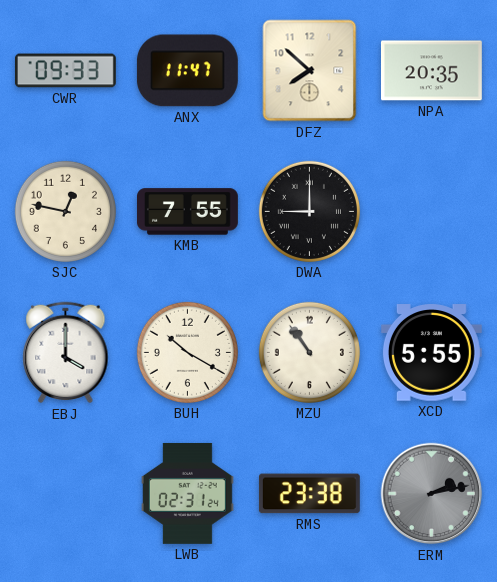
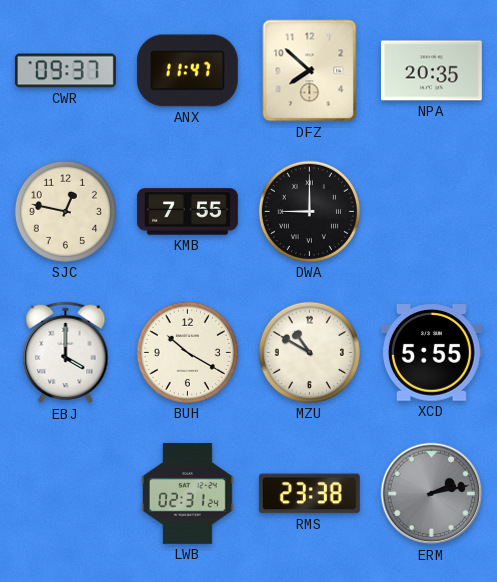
CWR: 09:33 -> 09:37 (65, 71)
MZU: 10:54 -> 10:50 (309, 352)
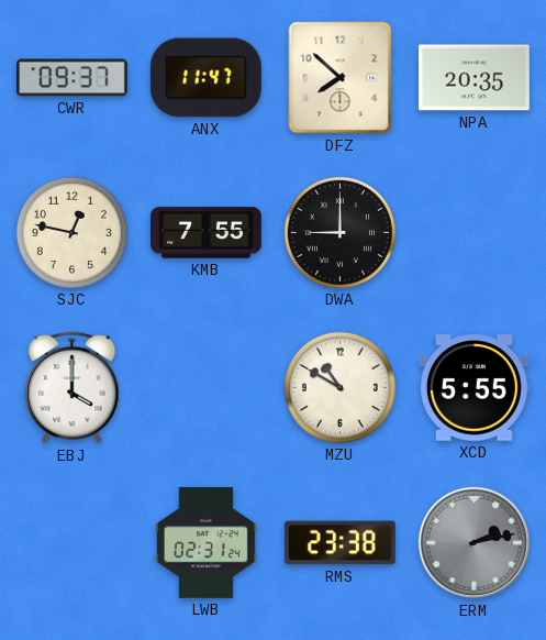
BUH: 10:20 -> none (187, 352)
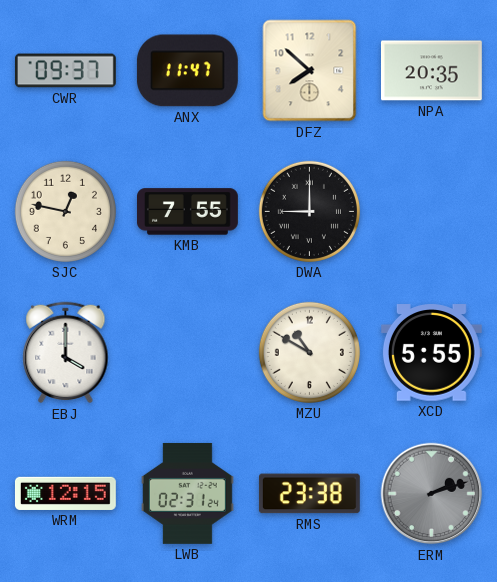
WRM: none -> 12:15 (65, 493)
ERM: 2:13 -> 2:12 (432, 494)
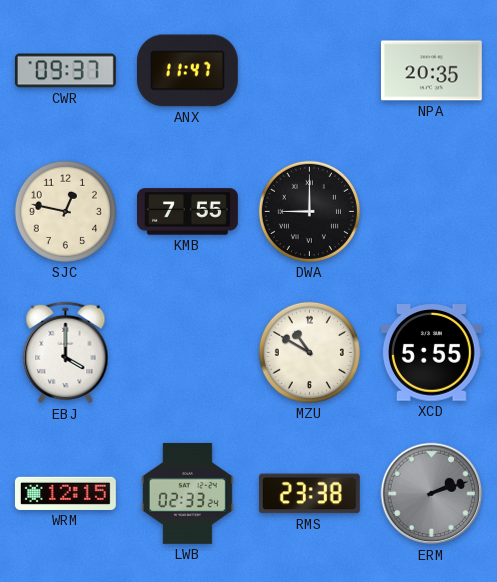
DFZ: 7:52 -> none (310, 71)
LWB: 02:31 -> 02:33 (187, 493)
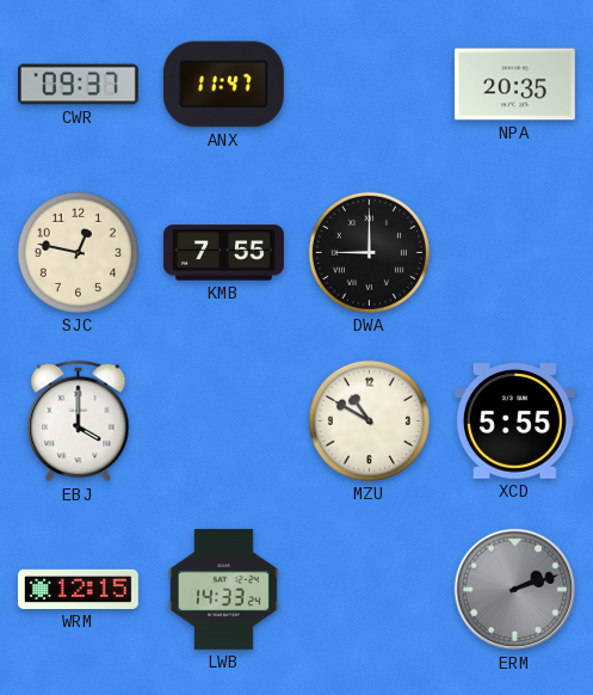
LWB: 02:33 -> 14:33 (223, 589)
RMS: 23:38 -> none (309, 494)
